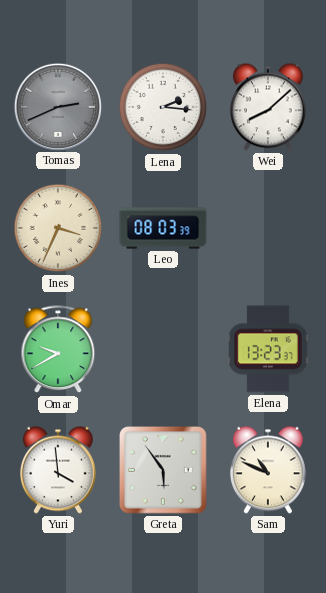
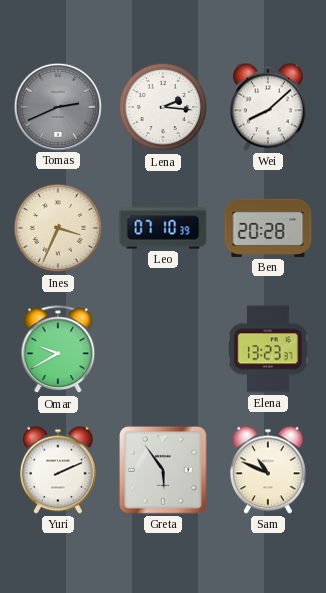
Leo: 08:03 -> 07:10 (163, 228)
Ben: none -> 20:28 (268, 228)
Yuri: 3:59 -> 2:11 (58, 470)
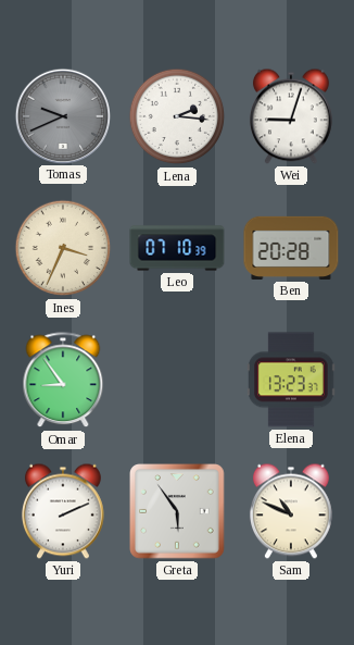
Tomas: 2:41 -> 9:41 (62, 115)
Wei: 8:08 -> 9:03 (291, 116)
Omar: 9:40 -> 8:54 (63, 381)
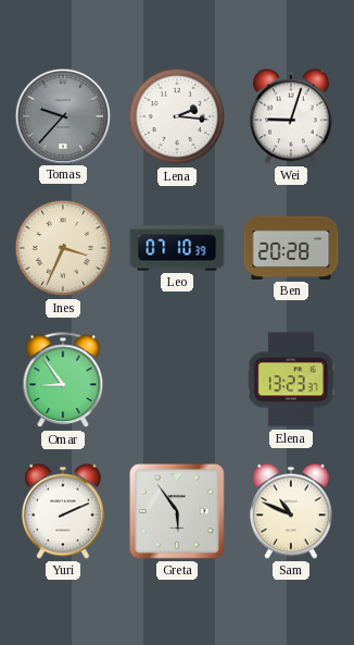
Tomas: 9:41 -> 9:37 (62, 115)
